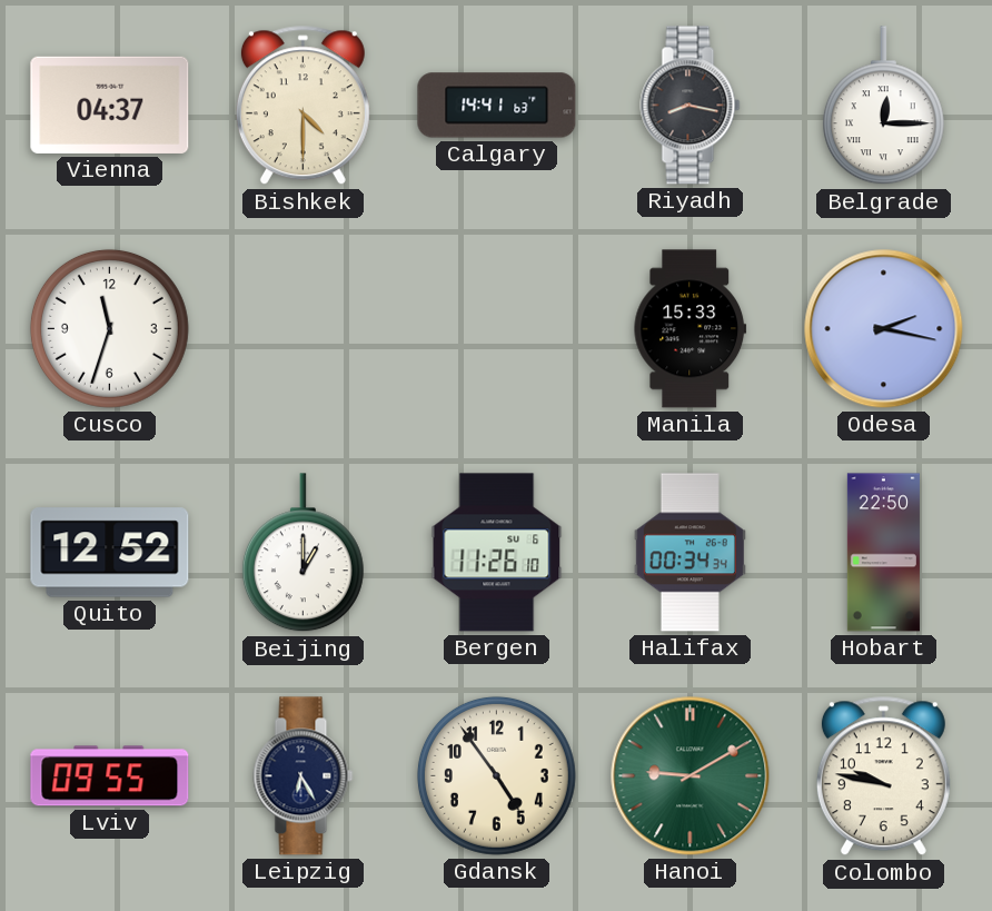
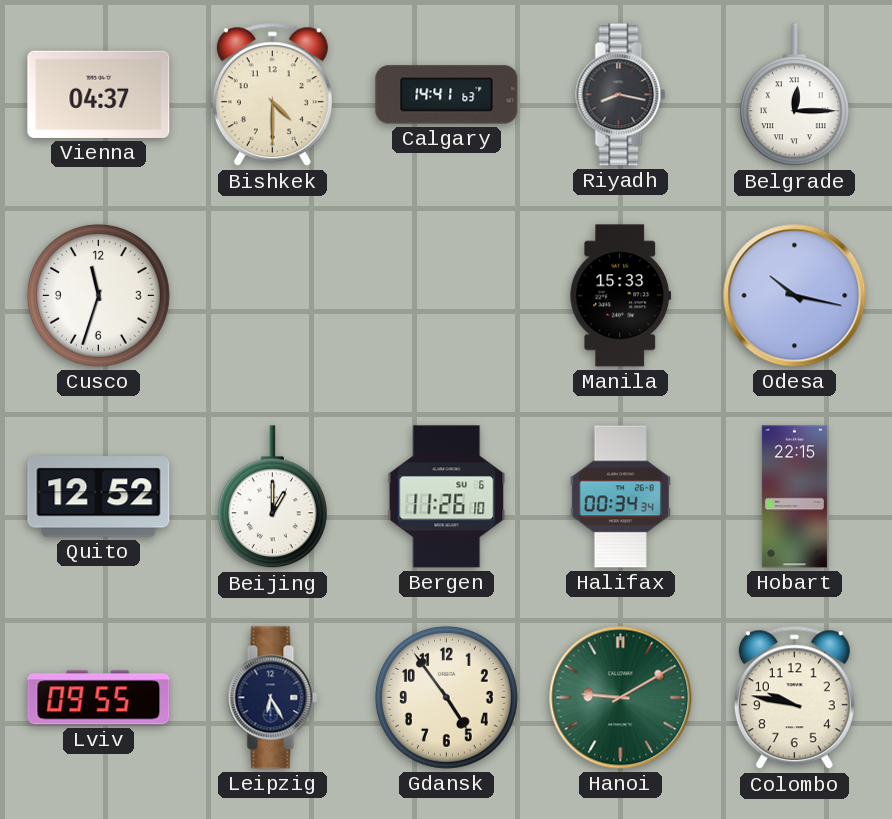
Odesa: 2:17 -> 10:17 (795, 296)
Hobart: 22:50 -> 22:15 (794, 497)
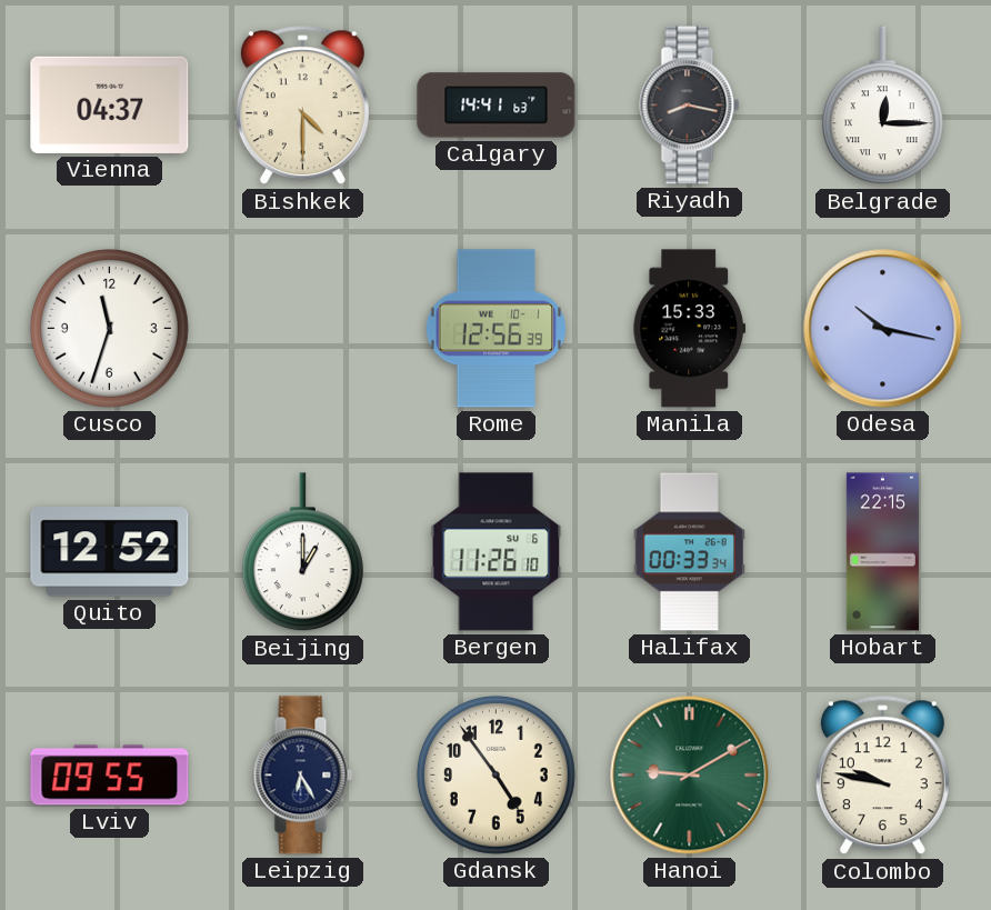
Rome: none -> 12:56 (497, 329)
Halifax: 00:34 -> 00:33 (689, 552)
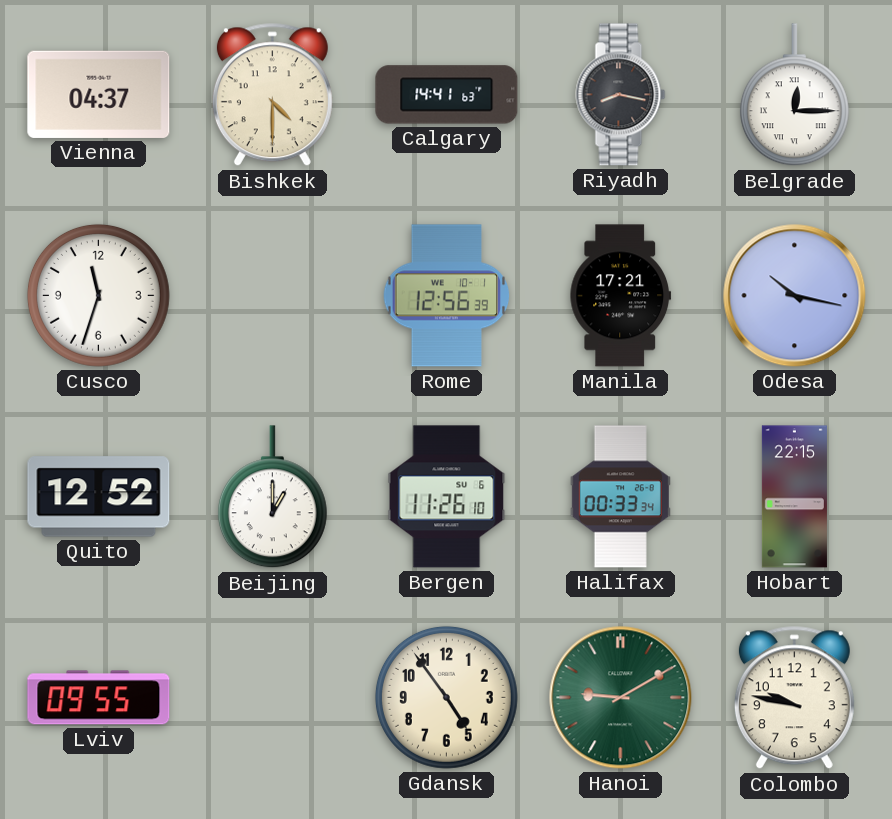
Manila: 15:33 -> 17:21 (621, 296)
Leipzig: 6:25 -> none (303, 776)
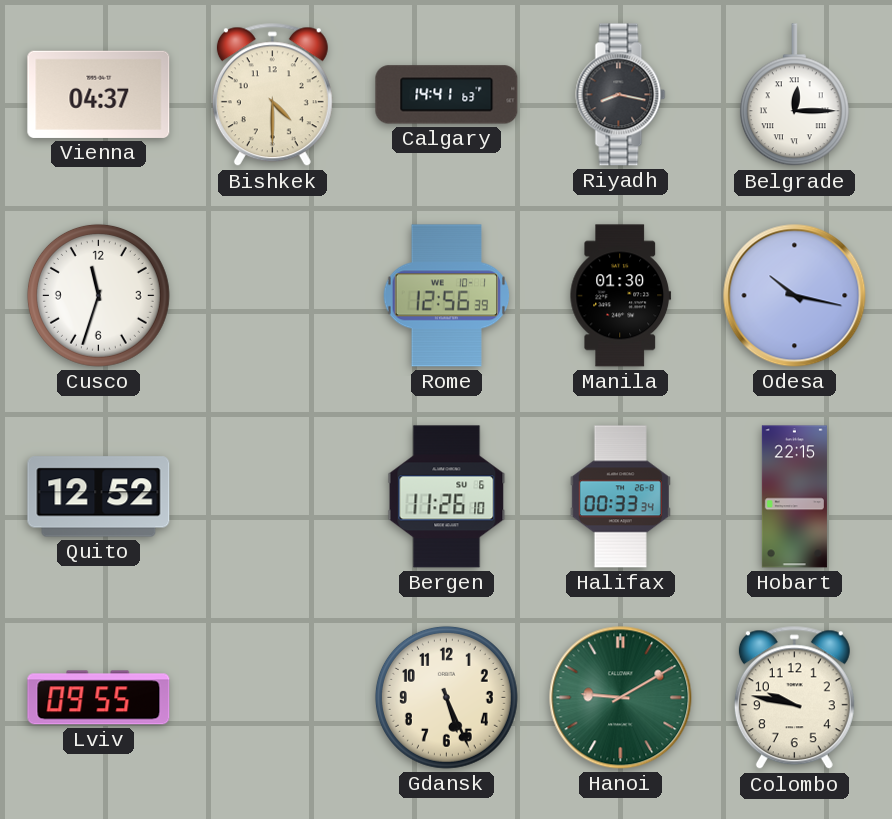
Manila: 17:21 -> 01:30 (621, 296)
Beijing: 1:00 -> none (272, 497)
Gdansk: 4:54 -> 5:26 (446, 697)
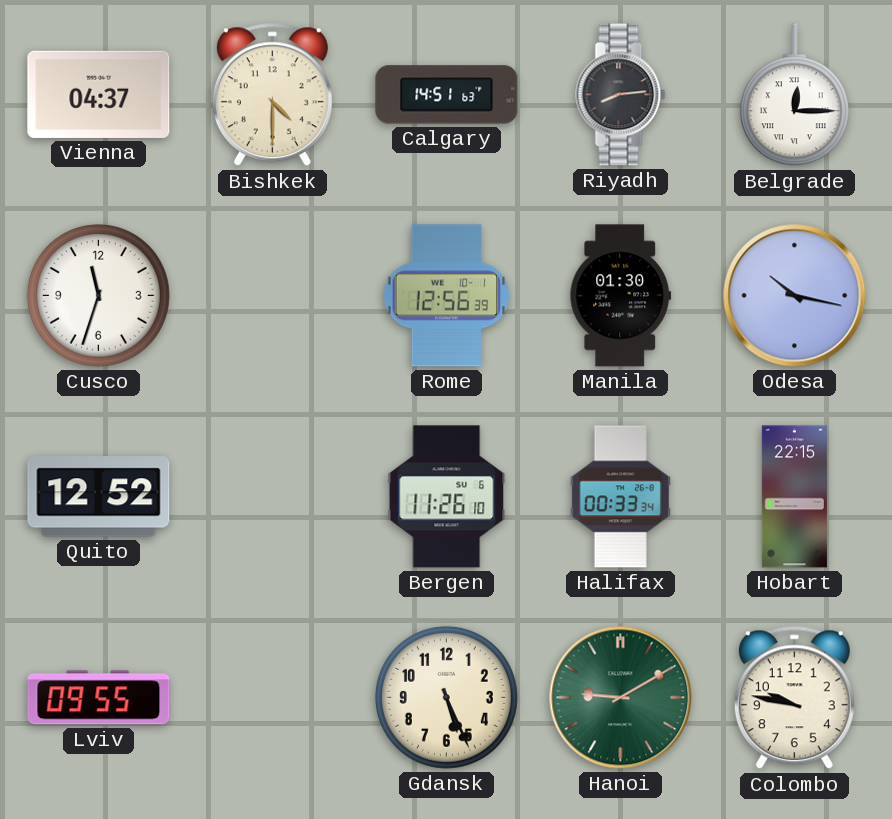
Calgary: 14:41 -> 14:51 (447, 95)
Riyadh: 8:17 -> 8:14 (621, 95)
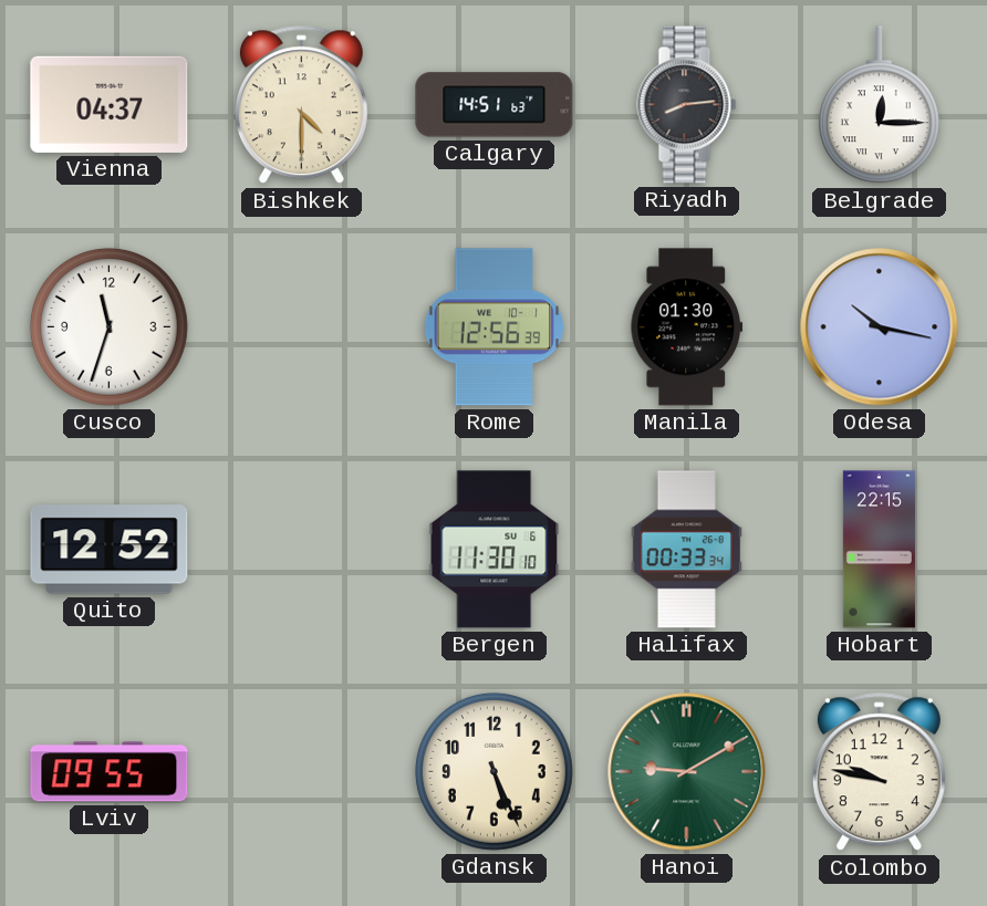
Bergen: 11:26 -> 11:30 (495, 550)
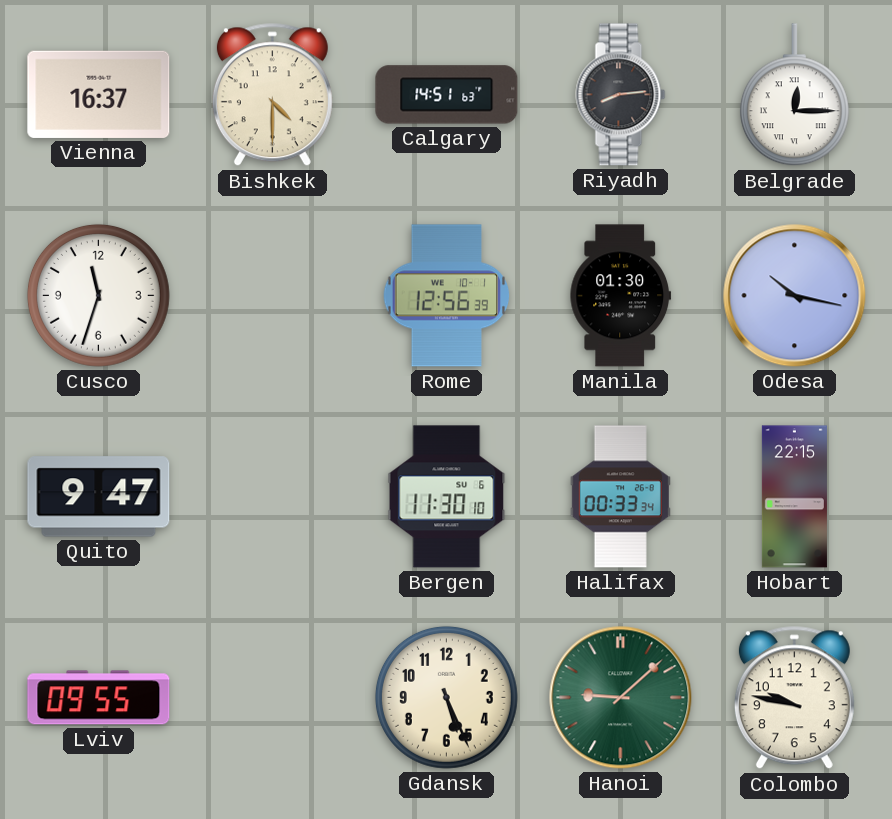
Vienna: 04:37 -> 16:37 (99, 94)
Quito: 12:52 -> 9:47 (99, 497)
Hanoi: 9:10 -> 9:08 (621, 698)
